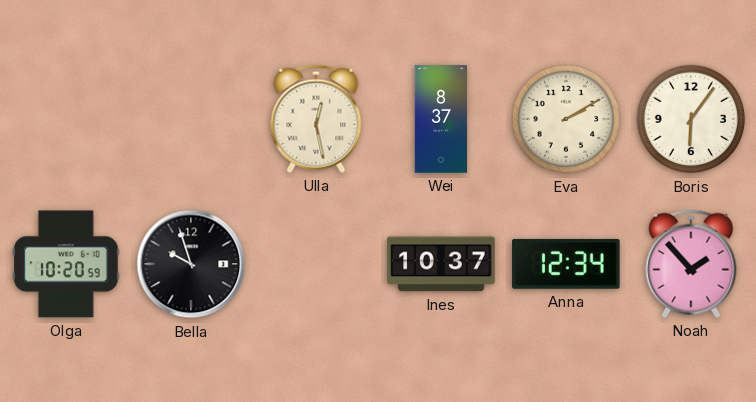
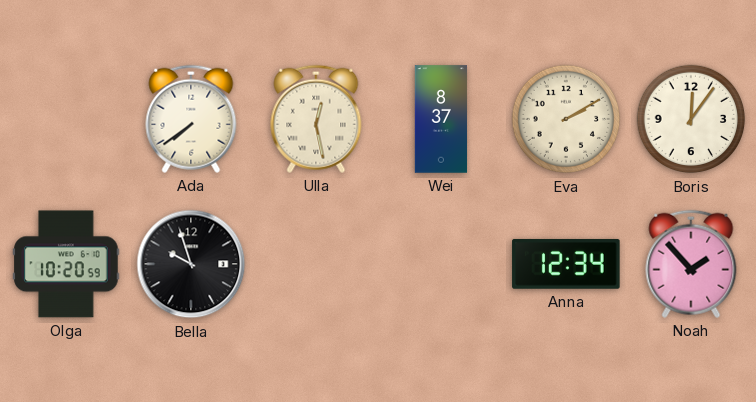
Ada: none -> 7:39 (191, 119)
Boris: 6:06 -> 12:06 (691, 119)
Ines: 10:37 -> none (441, 264)
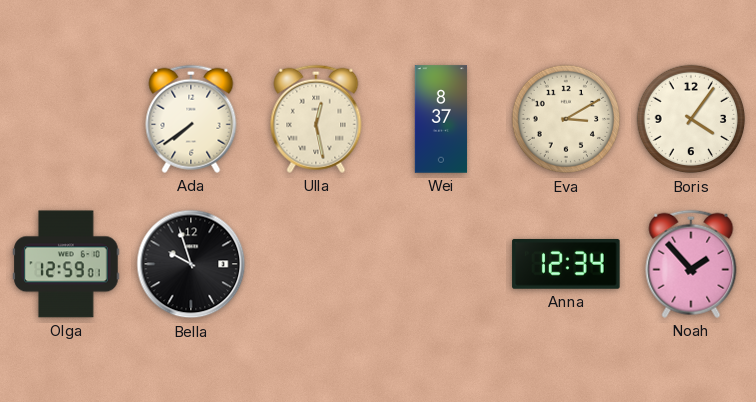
Eva: 2:10 -> 3:10 (566, 119)
Boris: 12:06 -> 4:06 (691, 119)
Olga: 10:20 -> 12:59 (66, 264)
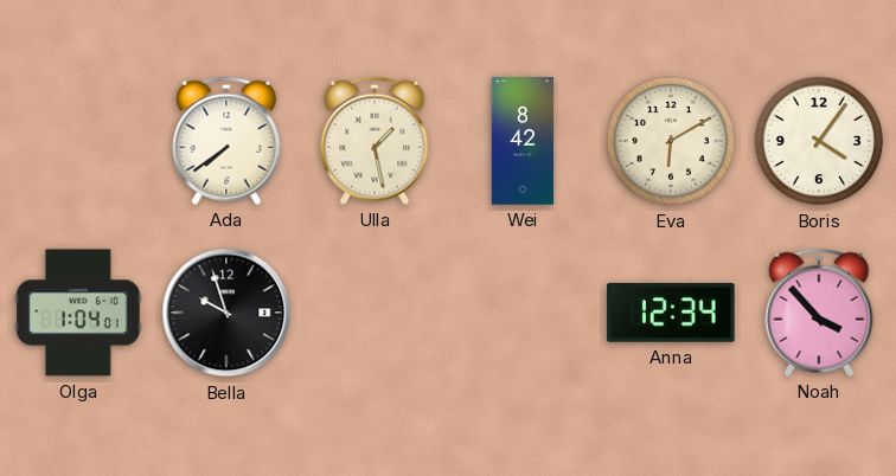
Ulla: 12:28 -> 1:28 (375, 141)
Wei: 8:37 -> 8:42 (523, 141)
Eva: 3:10 -> 6:10 (671, 141)
Olga: 12:59 -> 1:04 (78, 313)
Noah: 1:53 -> 3:53 (819, 313)
